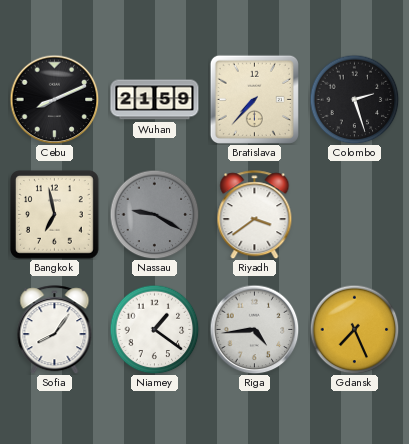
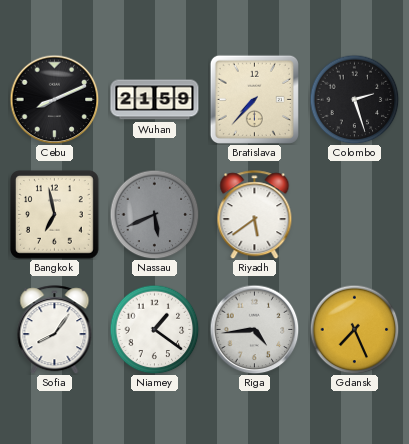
Nassau: 9:20 -> 5:41 (154, 214)
Riyadh: 3:39 -> 5:39 (255, 215)
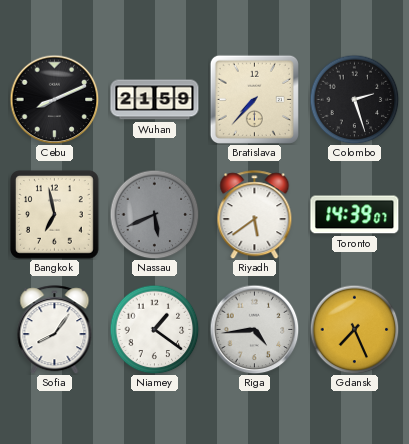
Toronto: none -> 14:39 (355, 215)
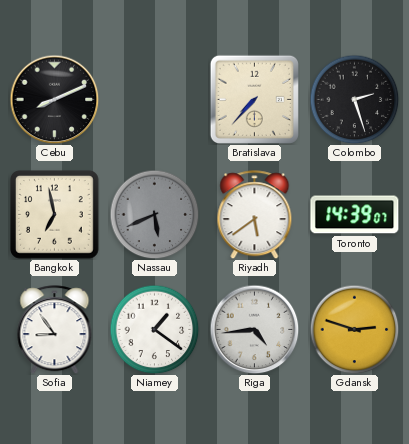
Wuhan: 21:59 -> none (155, 100)
Sofia: 8:06 -> 8:54 (55, 330)
Gdansk: 7:26 -> 2:48 (354, 329)
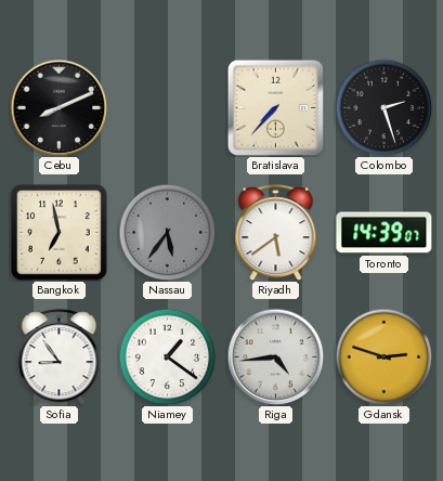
Nassau: 5:41 -> 5:36 (167, 232)
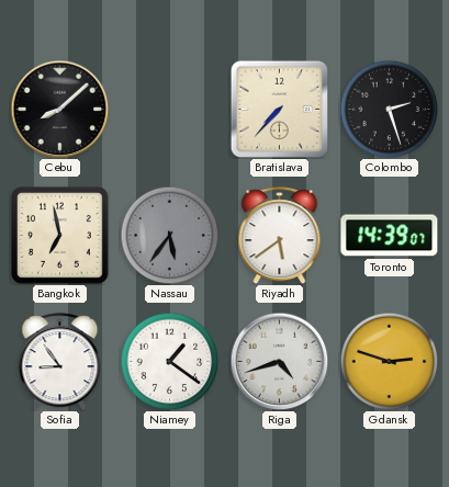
Cebu: 8:11 -> 8:08 (59, 109)
Riga: 4:44 -> 4:42 (279, 361)
